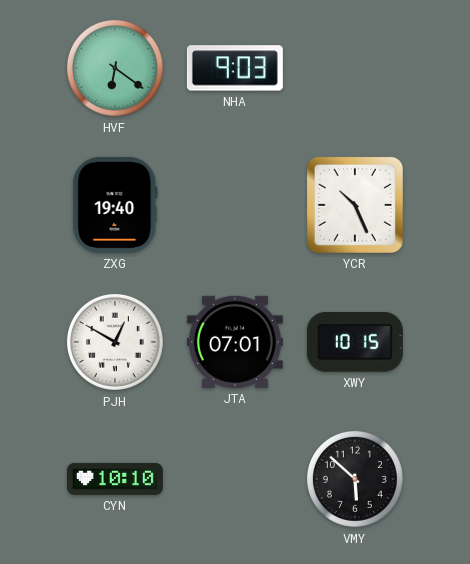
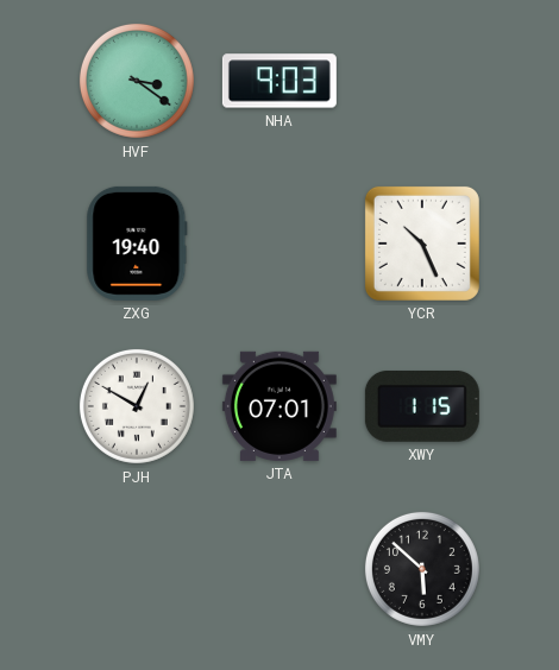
HVF: 6:21 -> 3:21 (137, 81)
XWY: 10:15 -> 1:15 (422, 406)
CYN: 10:10 -> none (115, 479)
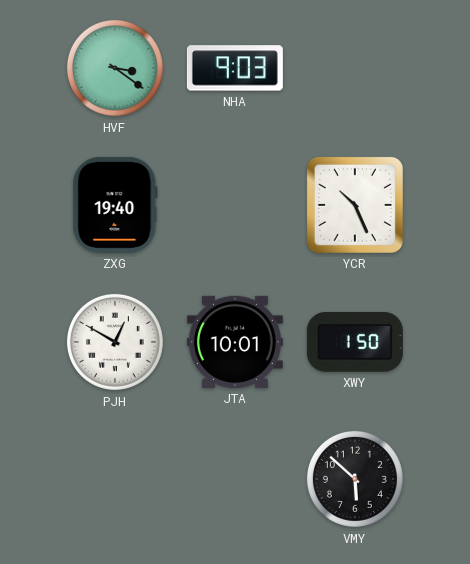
JTA: 07:01 -> 10:01 (235, 342)
XWY: 1:15 -> 1:50 (355, 342)
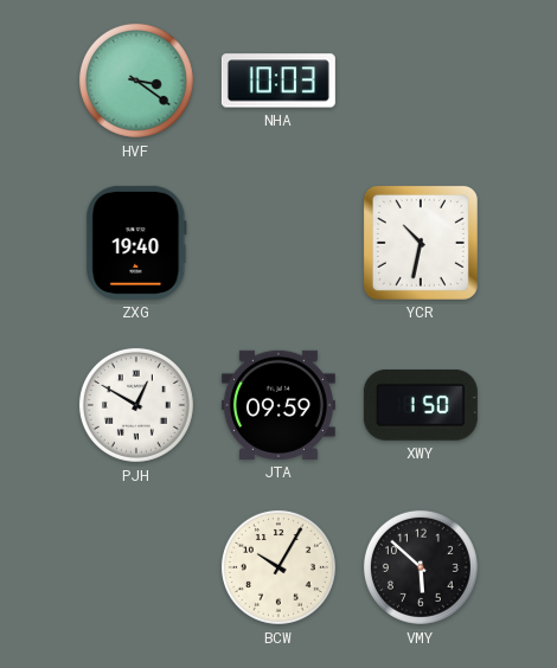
NHA: 9:03 -> 10:03 (278, 81)
YCR: 10:26 -> 10:32 (421, 243)
JTA: 10:01 -> 09:59 (278, 405)
BCW: none -> 10:05 (278, 567)
